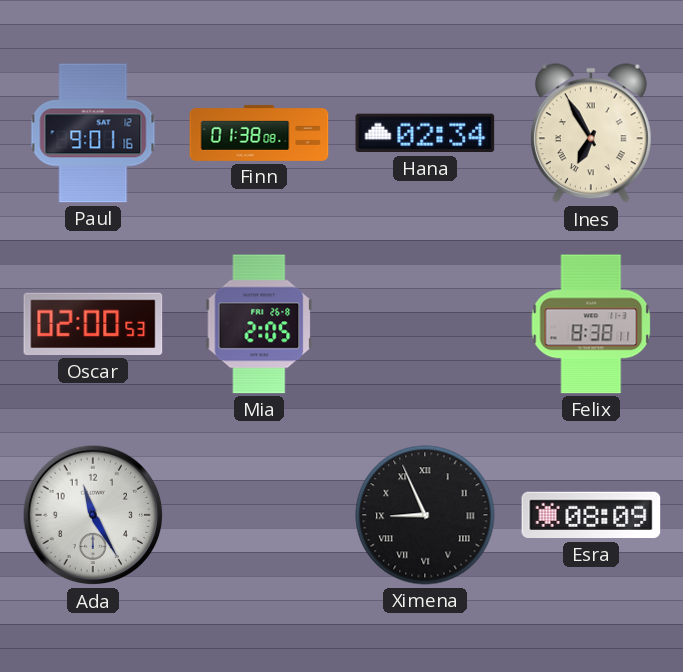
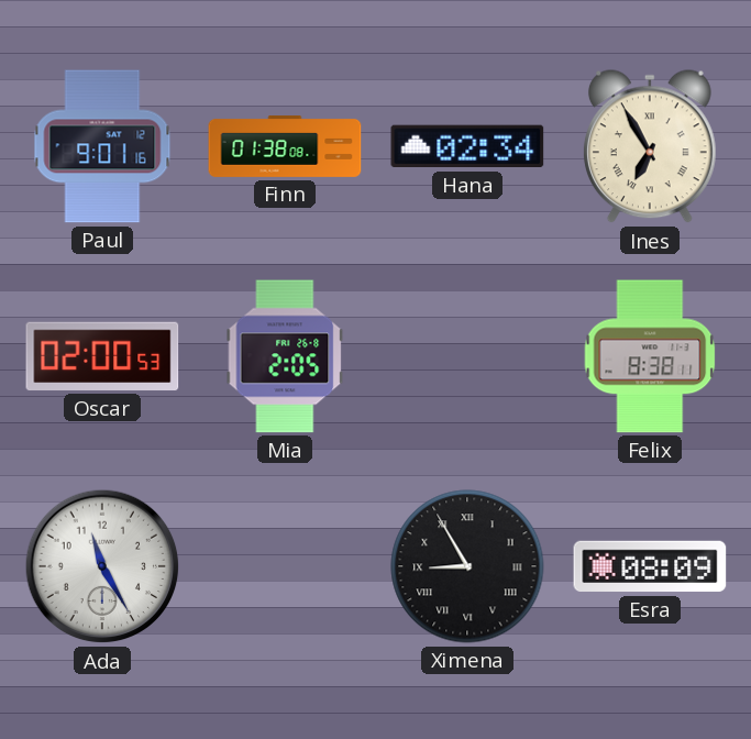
Ximena: 8:56 -> 8:55 (467, 566)
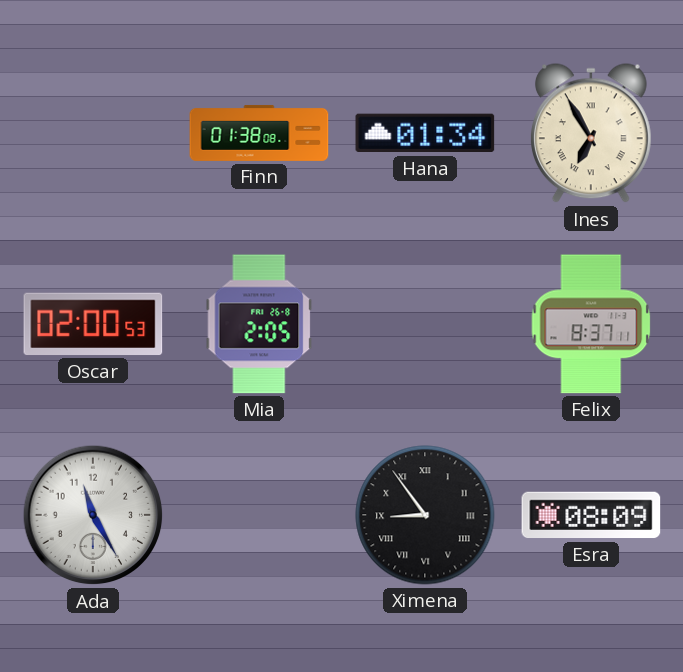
Paul: 9:01 -> none (102, 146)
Hana: 02:34 -> 01:34 (425, 133)
Felix: 8:38 -> 8:37 (591, 324)
Ximena: 8:55 -> 8:54 (425, 515)
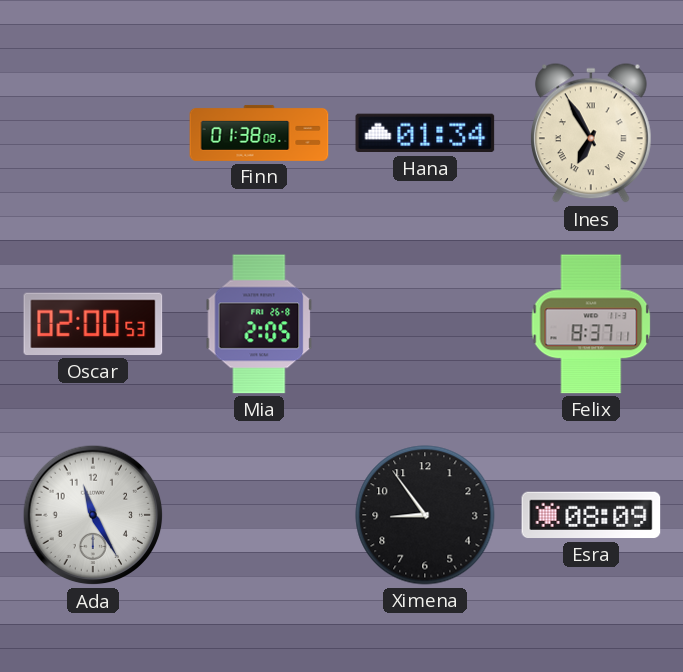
Ximena numerals: Roman -> Arabic (425, 515)
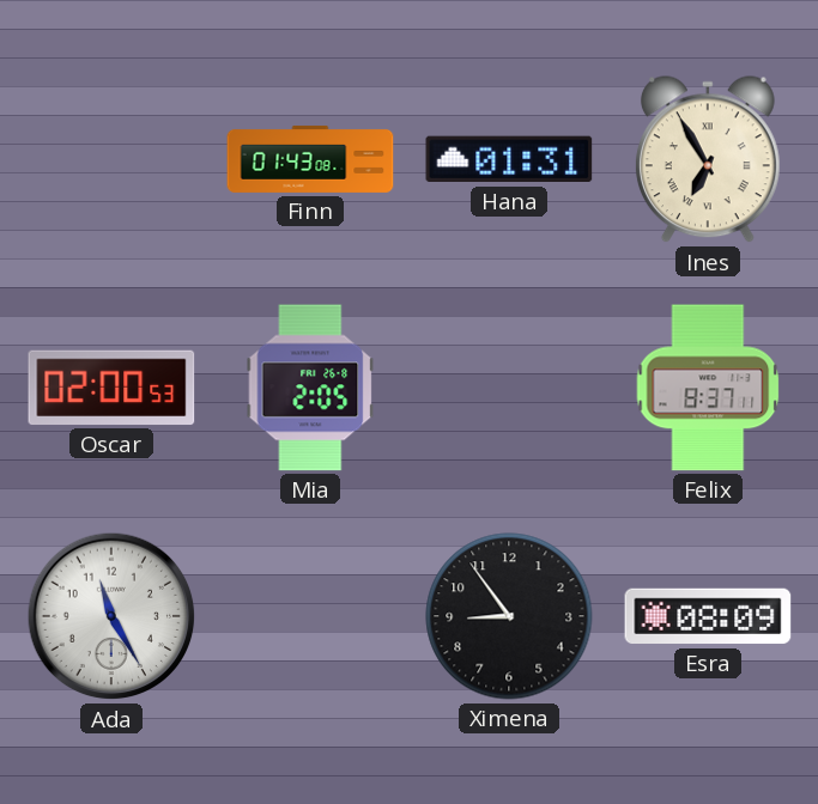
Finn: 01:38 -> 01:43 (310, 159)
Hana: 01:34 -> 01:31 (509, 159)
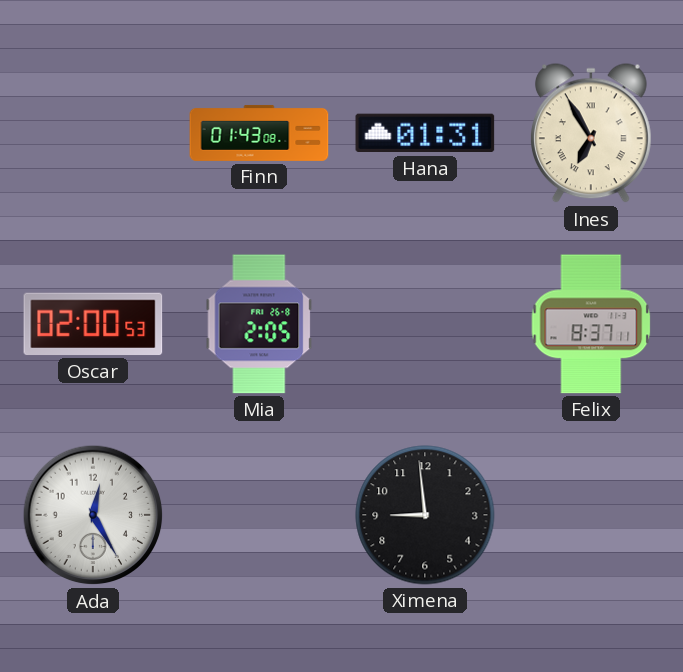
Ada: 11:25 -> 12:25 (93, 515)
Ximena: 8:54 -> 8:59 (425, 515)
Esra: 08:09 -> none (708, 616)
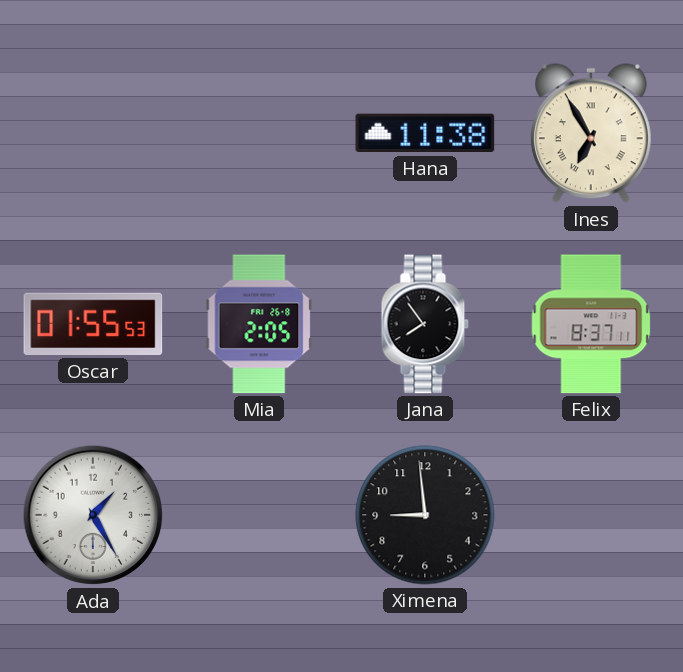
Finn: 01:43 -> none (259, 133)
Hana: 01:31 -> 11:38 (425, 133)
Oscar: 02:00 -> 01:55 (93, 324)
Jana: none -> 7:54 (425, 324)
Ada: 12:25 -> 1:25 (93, 515)
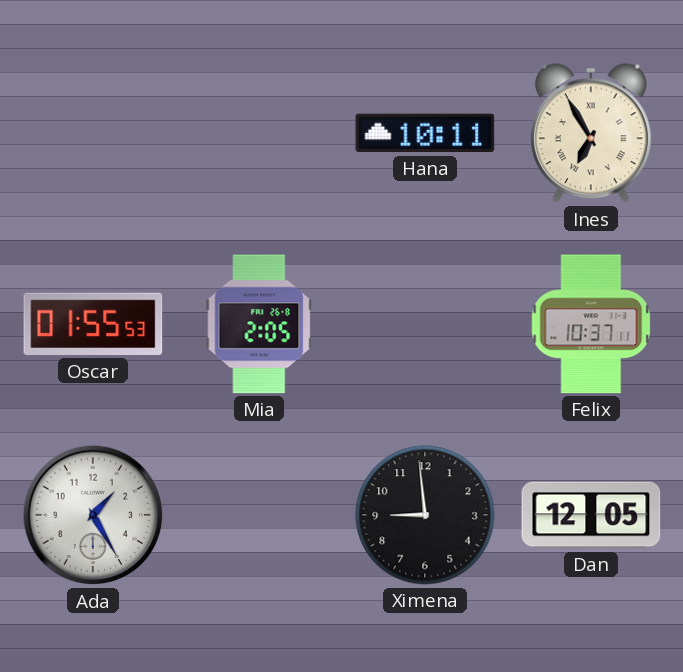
Hana: 11:38 -> 10:11 (425, 133)
Jana: 7:54 -> none (425, 324)
Felix: 8:37 -> 10:37 (591, 324)
Dan: none -> 12:05 (591, 515)
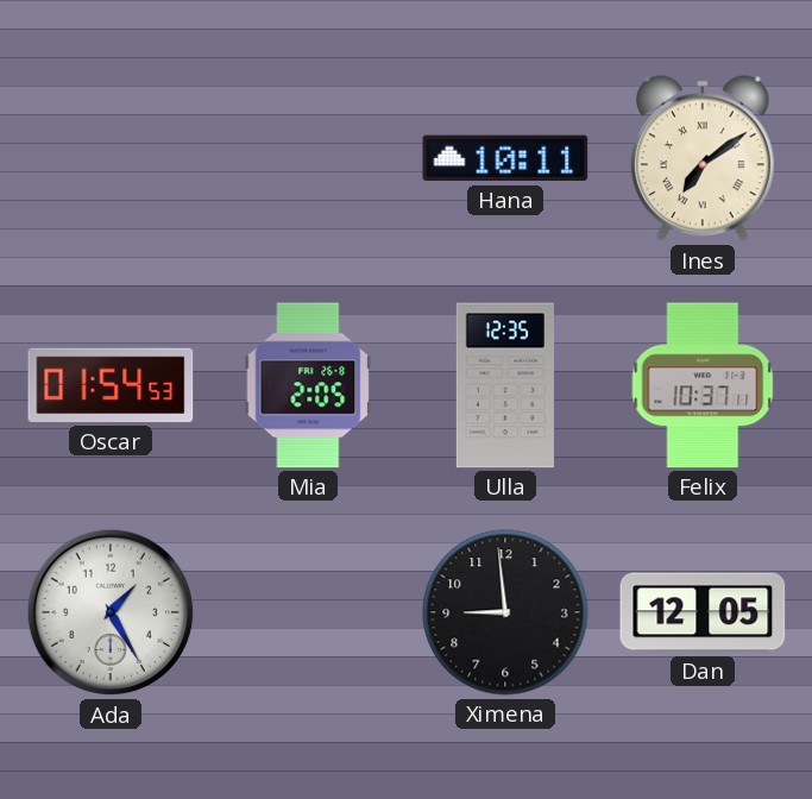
Ines: 6:55 -> 7:09 (703, 159)
Oscar: 01:55 -> 01:54 (111, 385)
Ulla: none -> 12:35 (505, 385)
